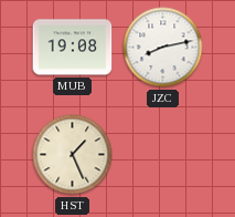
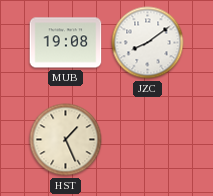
JZC: 8:13 -> 8:09 (148, 43)
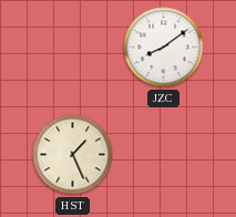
MUB: 19:08 -> none (66, 43)
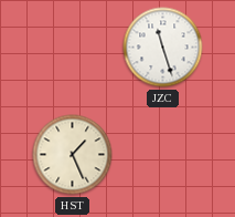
JZC: 8:09 -> 11:27 (163, 48)
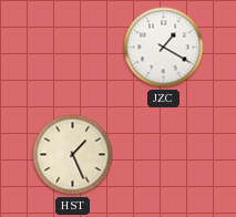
JZC: 11:27 -> 1:20 (164, 48)
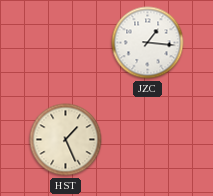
JZC: 1:20 -> 1:16 (148, 43)
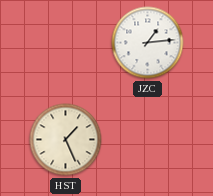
JZC: 1:16 -> 1:14 (148, 43)
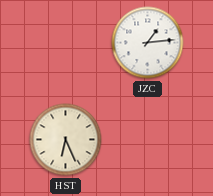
HST: 1:26 -> 6:26 (66, 140)
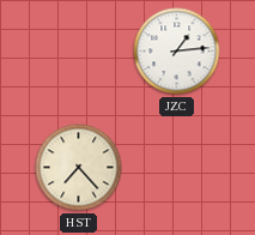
HST: 6:26 -> 7:23 (79, 168)
